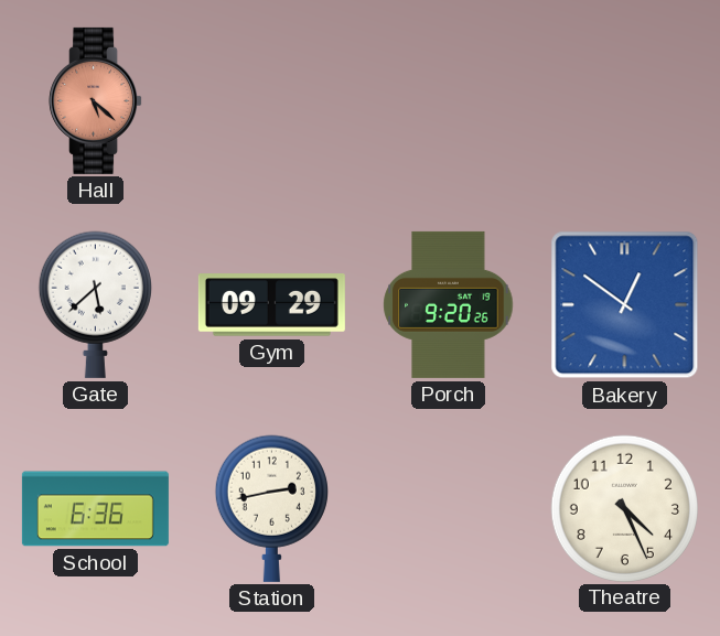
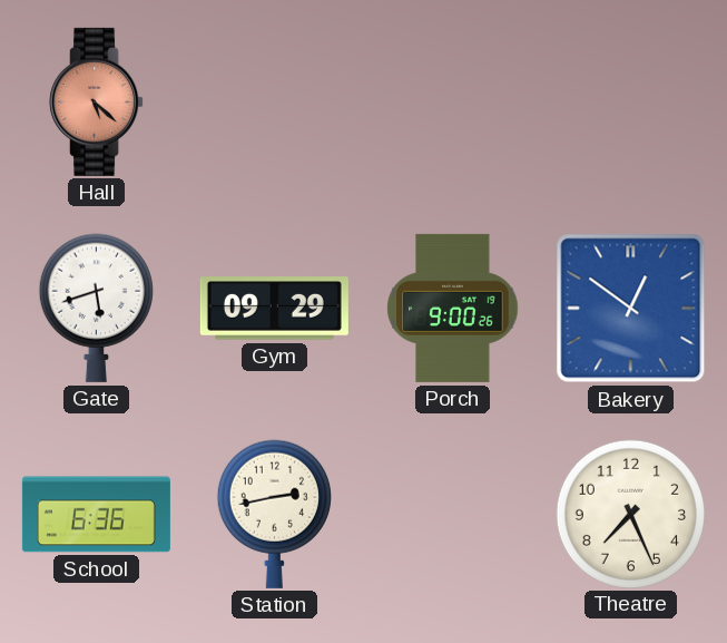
Gate: 5:38 -> 5:42 (96, 308)
Porch: 9:20 -> 9:00 (453, 308)
Theatre: 4:26 -> 7:26 (630, 514)
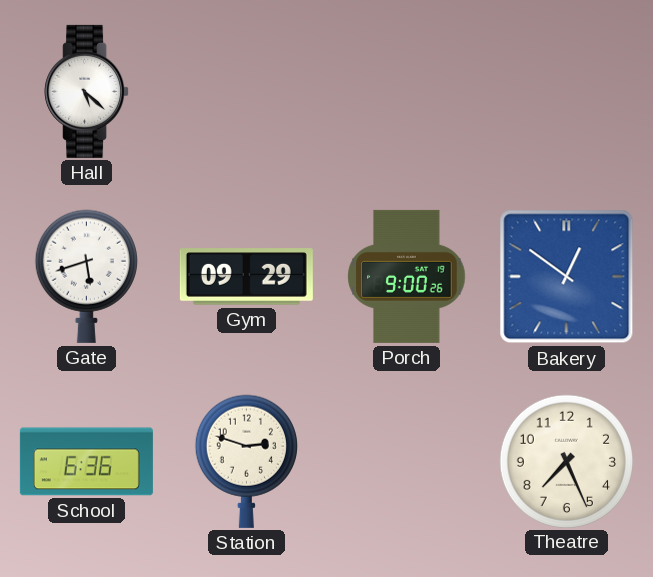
Hall dial: salmon -> white (87, 91)
Station: 2:43 -> 2:48 (246, 461)
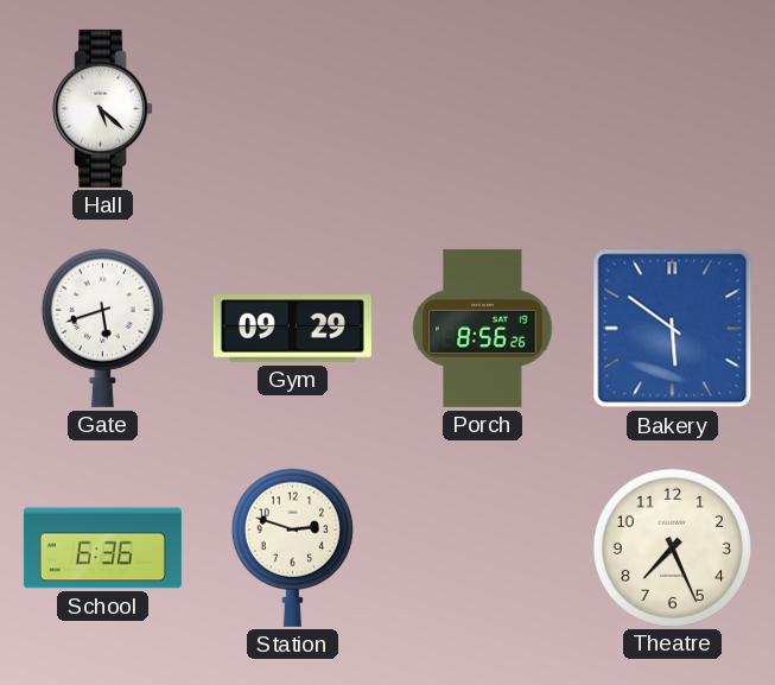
Porch: 9:00 -> 8:56 (483, 328)
Bakery: 12:51 -> 5:51 (673, 329)
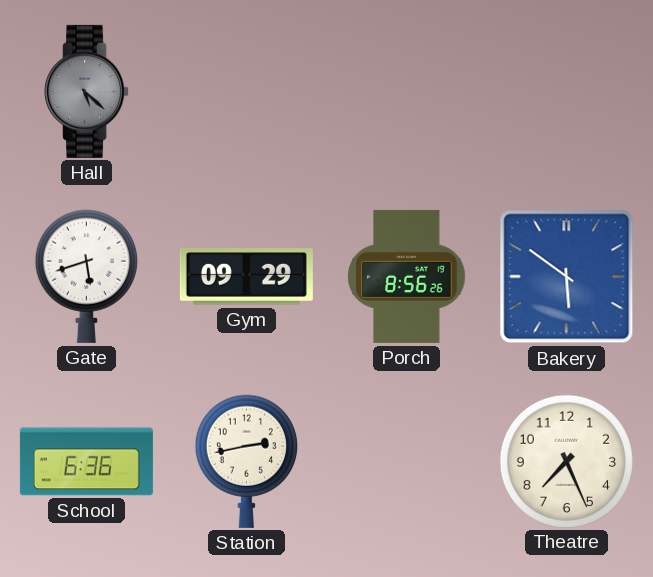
Hall dial: white -> grey (87, 91)
Station: 2:48 -> 2:43 (246, 461)
